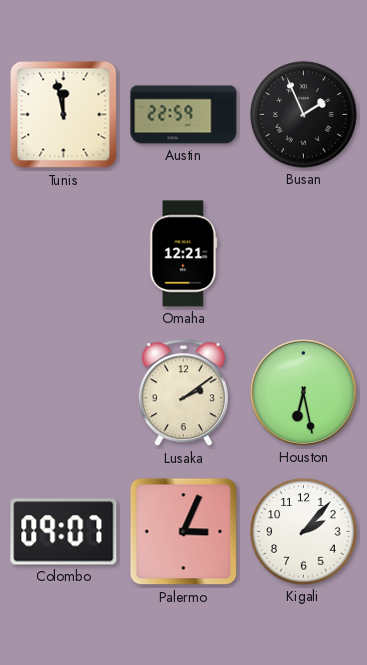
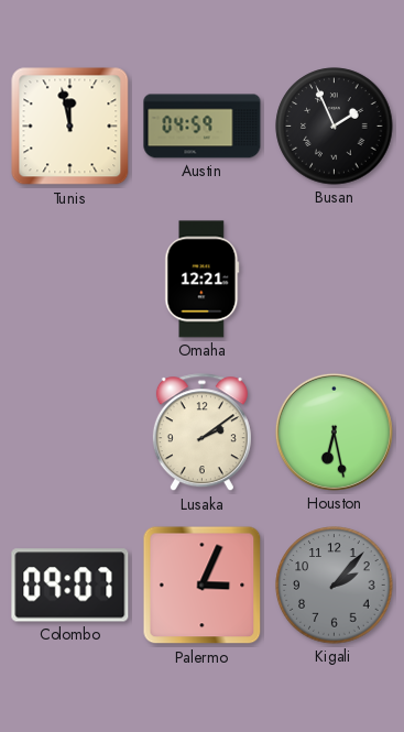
Austin: 22:59 -> 04:59 (203, 127)
Kigali dial: white -> grey (335, 586)
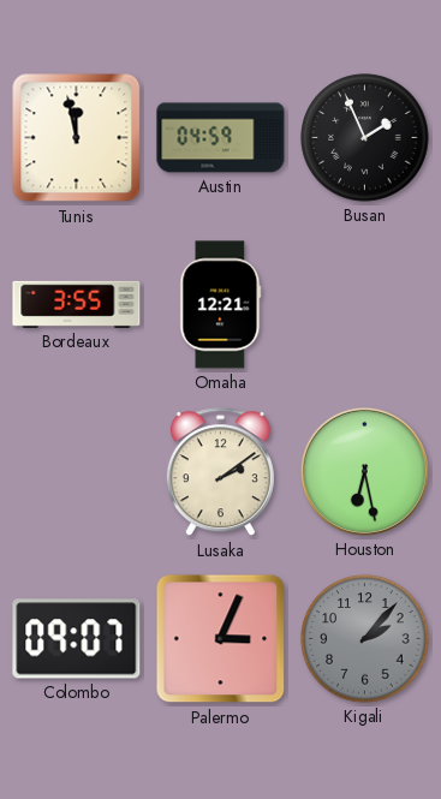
Bordeaux: none -> 3:55 (77, 304)
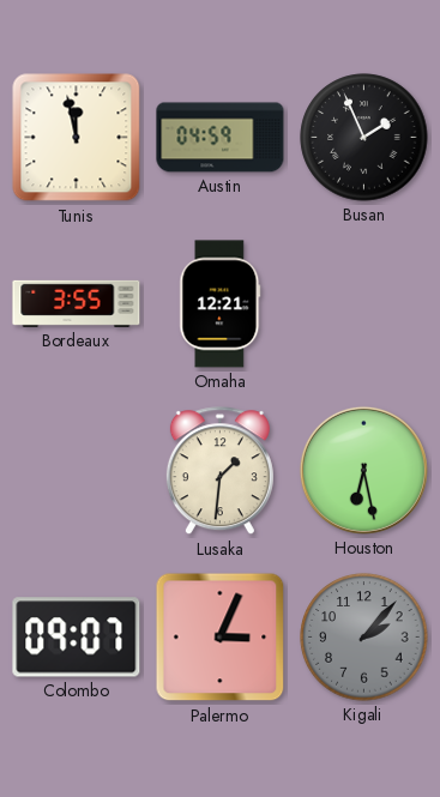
Lusaka: 2:09 -> 1:31 (219, 471)
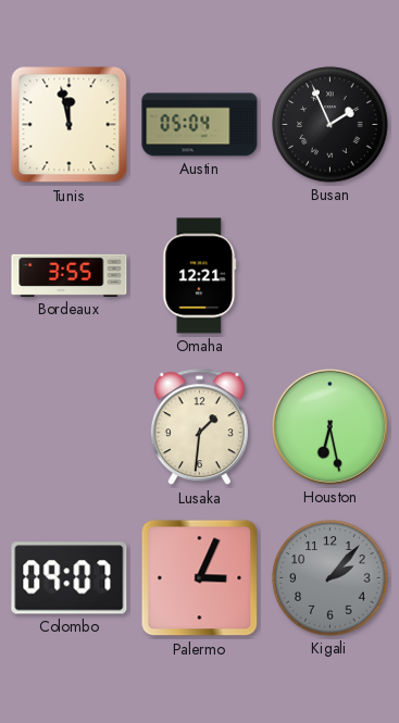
Austin: 04:59 -> 05:04 (200, 125)
